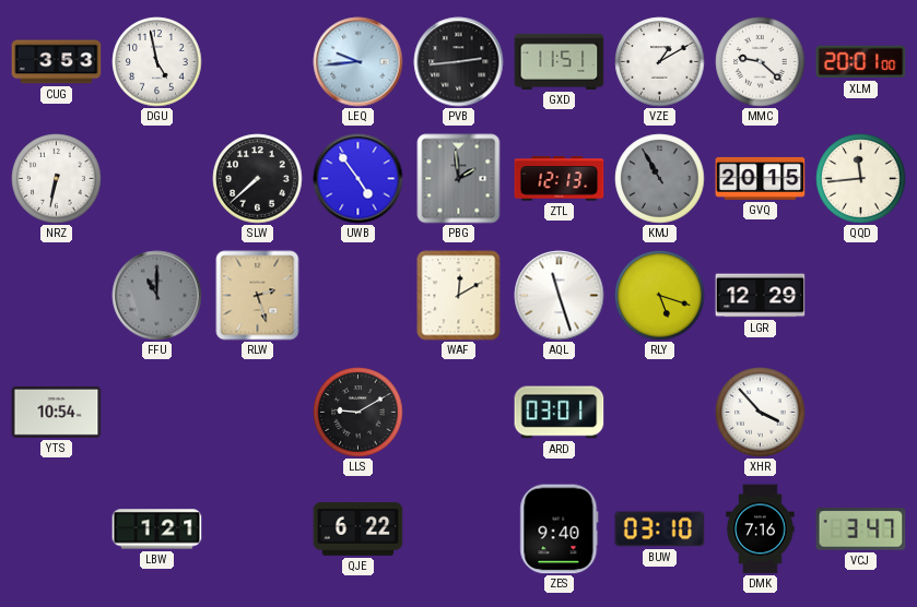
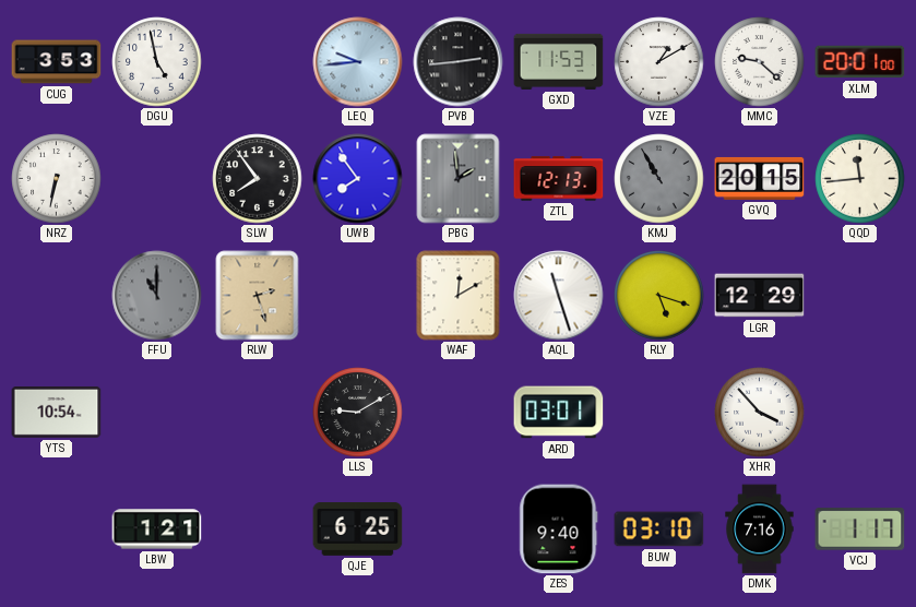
GXD: 11:51 -> 11:53 (559, 61)
SLW: 7:38 -> 7:54 (258, 179)
UWB: 4:54 -> 7:54 (358, 179)
QJE: 6:22 -> 6:25 (358, 529)
VCJ: 3:47 -> 1:17 (860, 529)
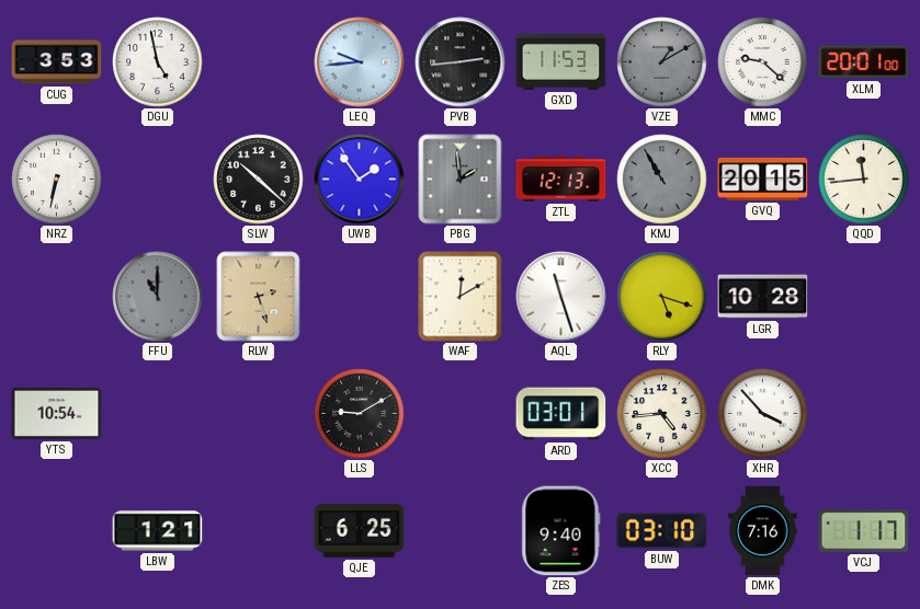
VZE dial: white -> grey (662, 62)
SLW: 7:54 -> 10:22 (259, 180)
UWB: 7:54 -> 1:54 (360, 180)
LGR: 12:29 -> 10:28 (763, 297)
XCC: none -> 4:44 (662, 414)
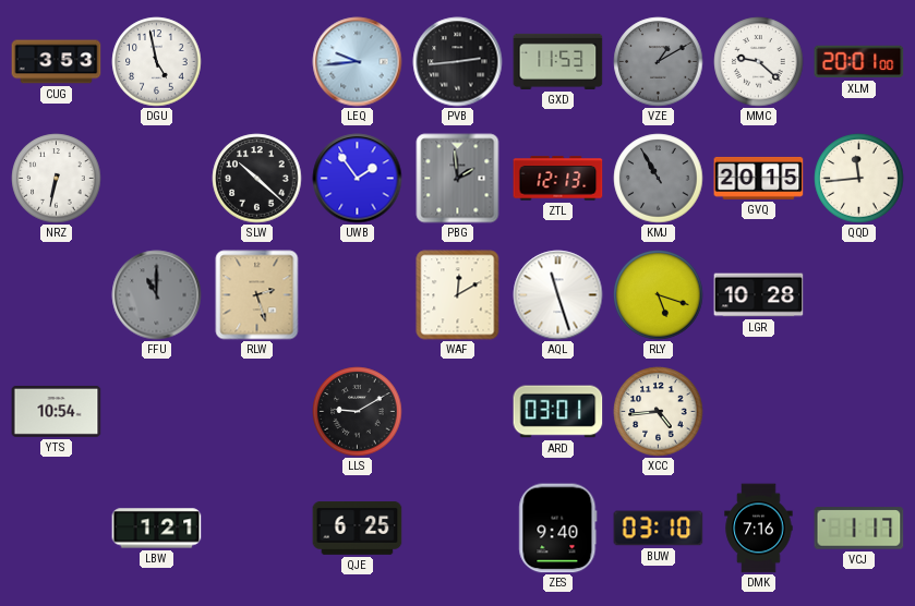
XHR: 3:53 -> none (763, 414)
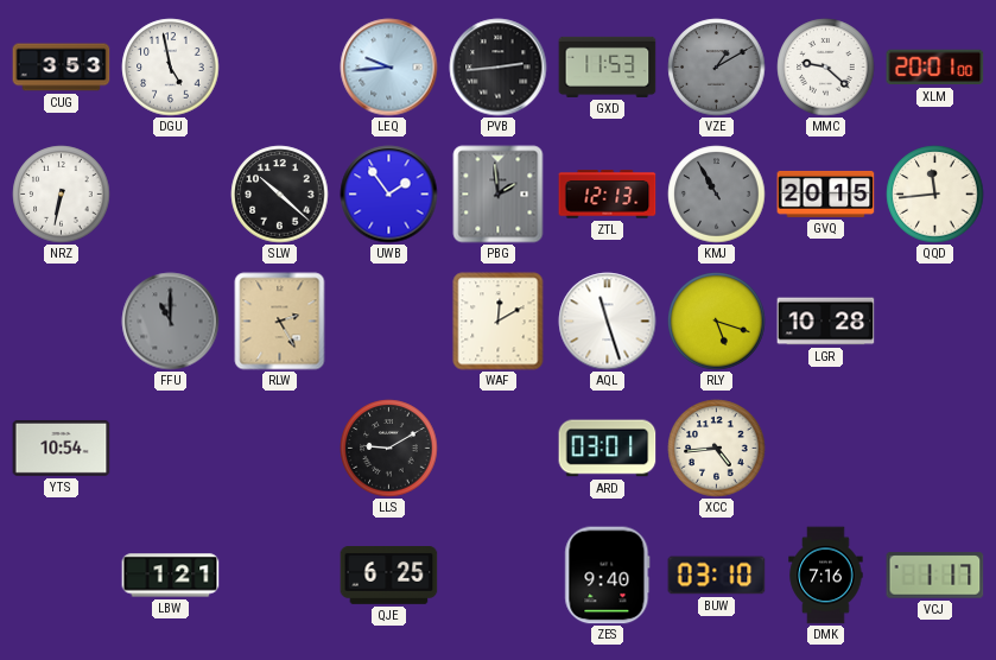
RLW: 2:27 -> 2:25 (280, 322)
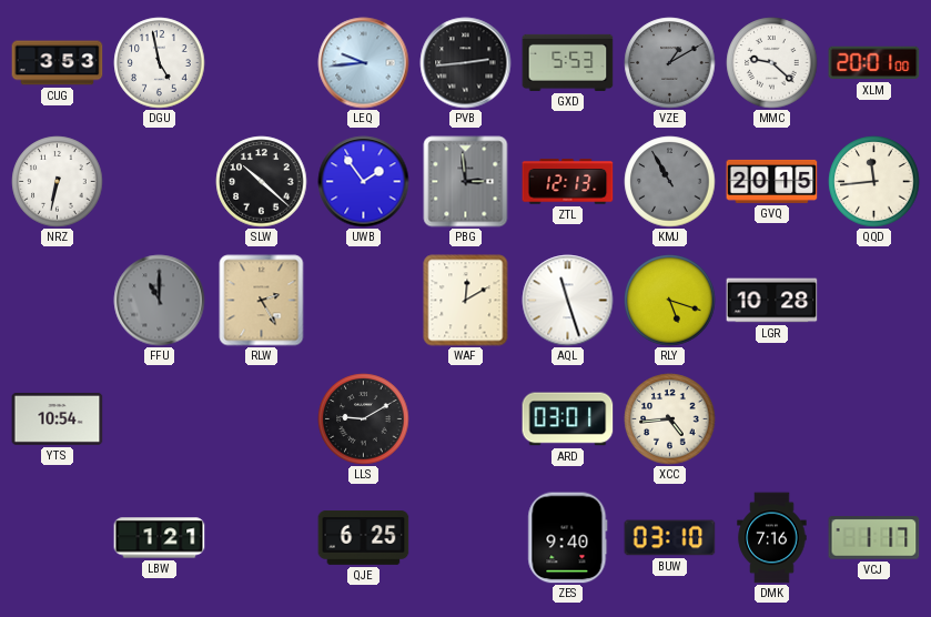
GXD: 11:53 -> 5:53 (568, 62)
PBG: 1:59 -> 2:59 (466, 182)
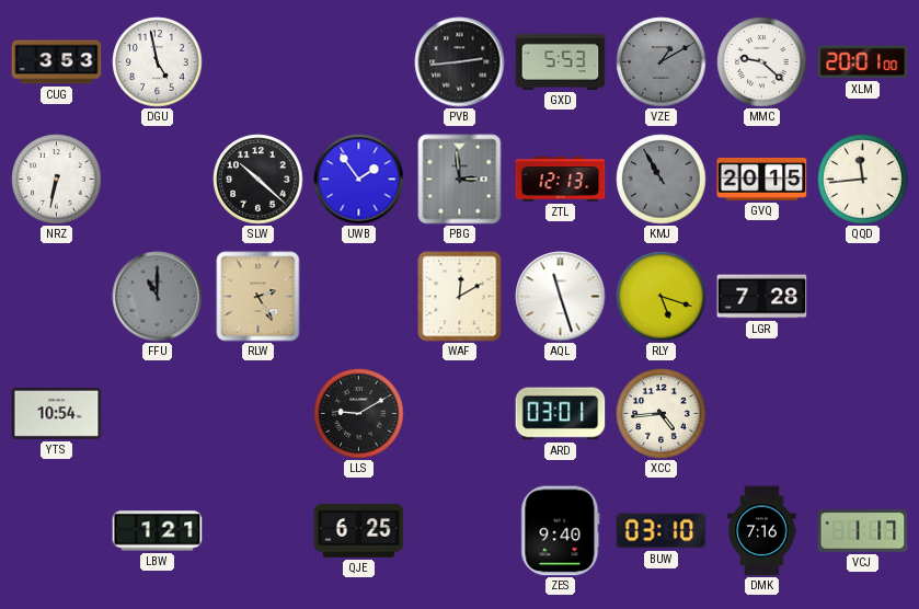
LEQ: 9:44 -> none (364, 63)
LGR: 10:28 -> 7:28 (762, 297)
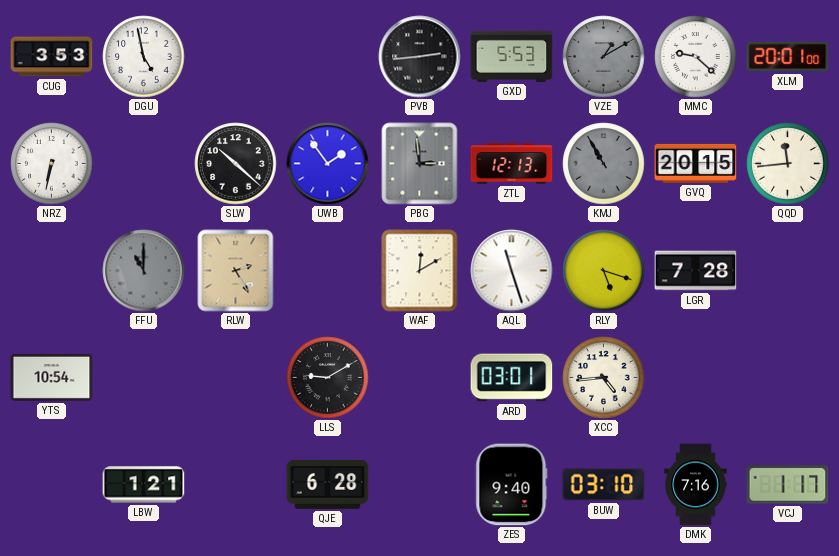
QJE: 6:25 -> 6:28 (328, 485)
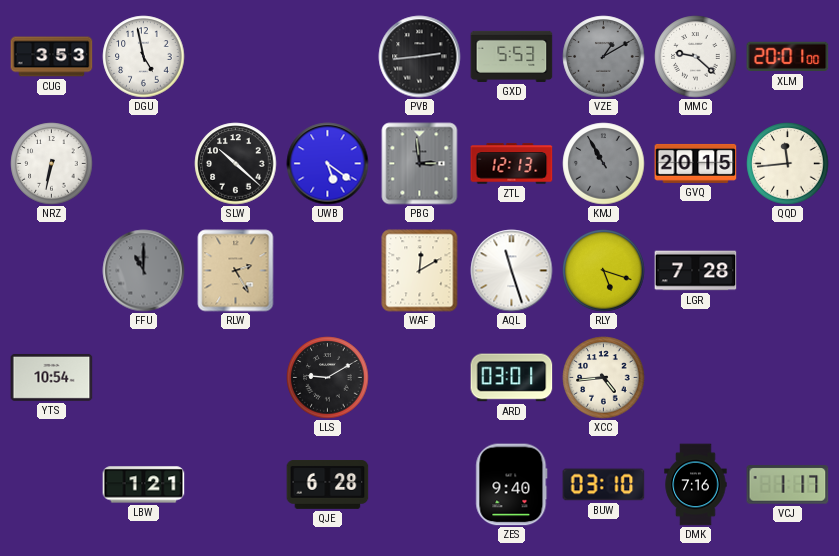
UWB: 1:54 -> 5:21 (328, 164)
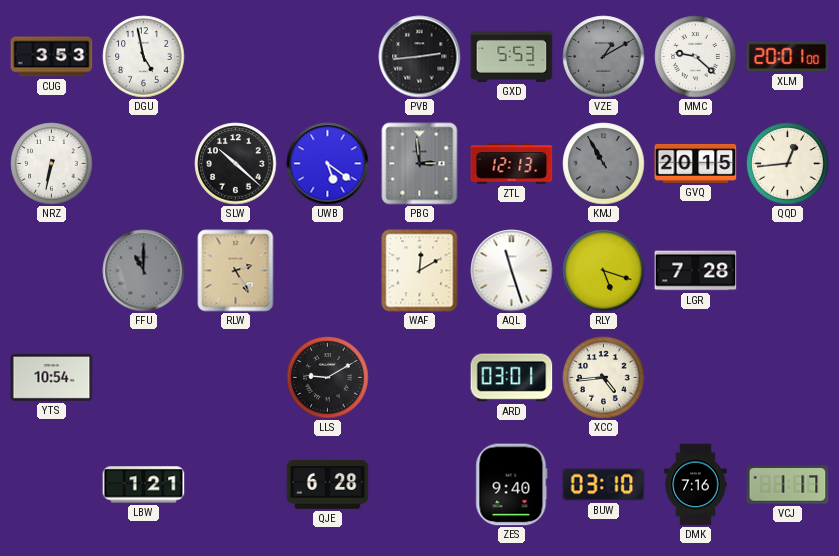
QQD: 11:44 -> 12:44 (788, 164)
